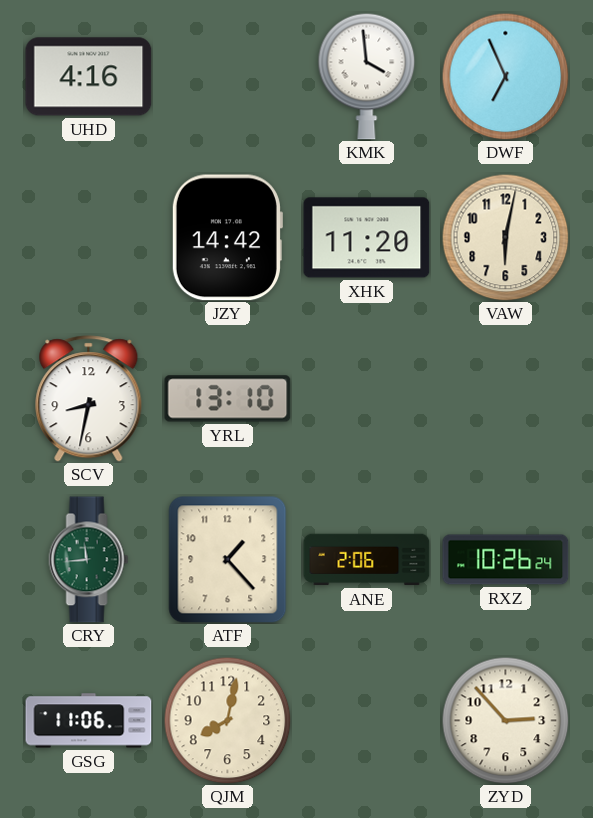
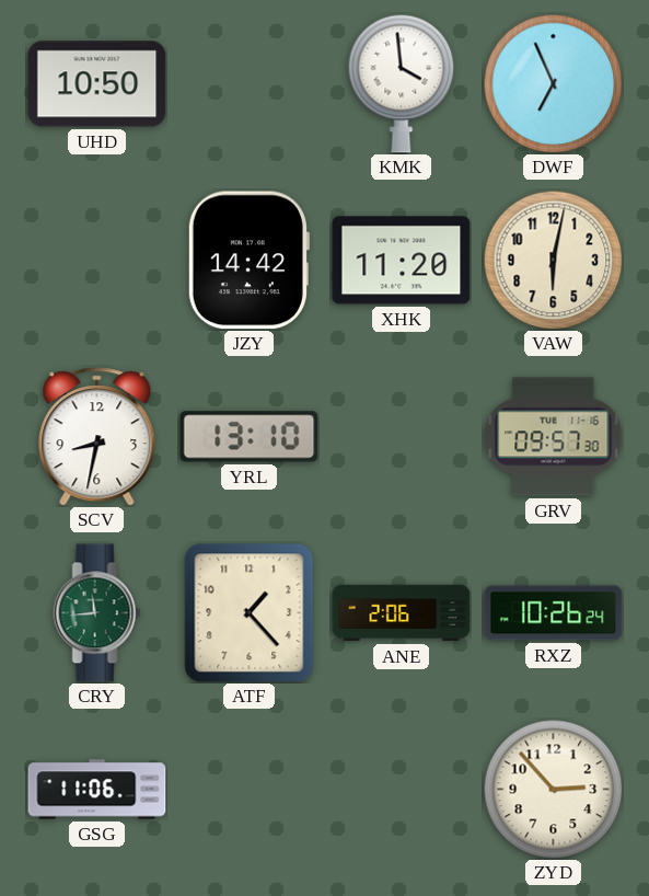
UHD: 4:16 -> 10:50 (97, 84)
GRV: none -> 09:57 (554, 437)
QJM: 8:02 -> none (227, 720)
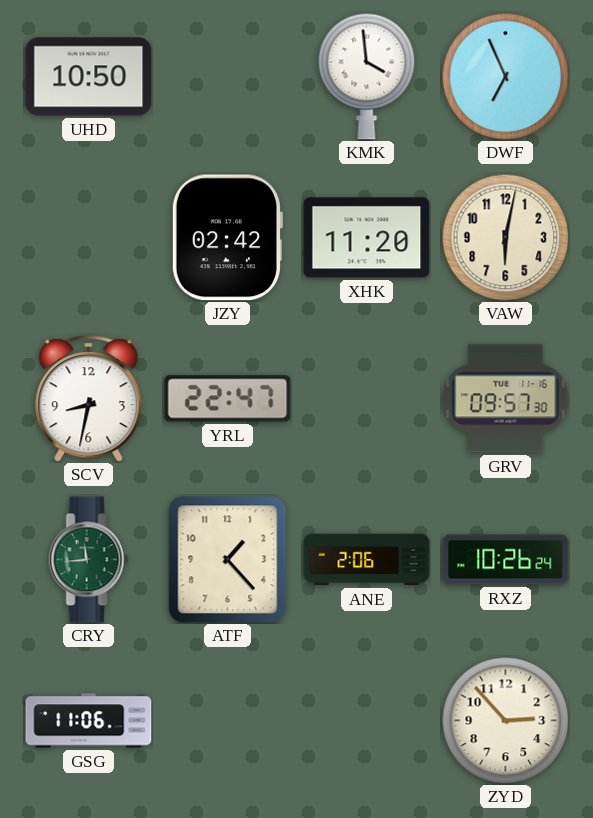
JZY: 14:42 -> 02:42 (227, 238)
YRL: 13:10 -> 22:47 (228, 399)
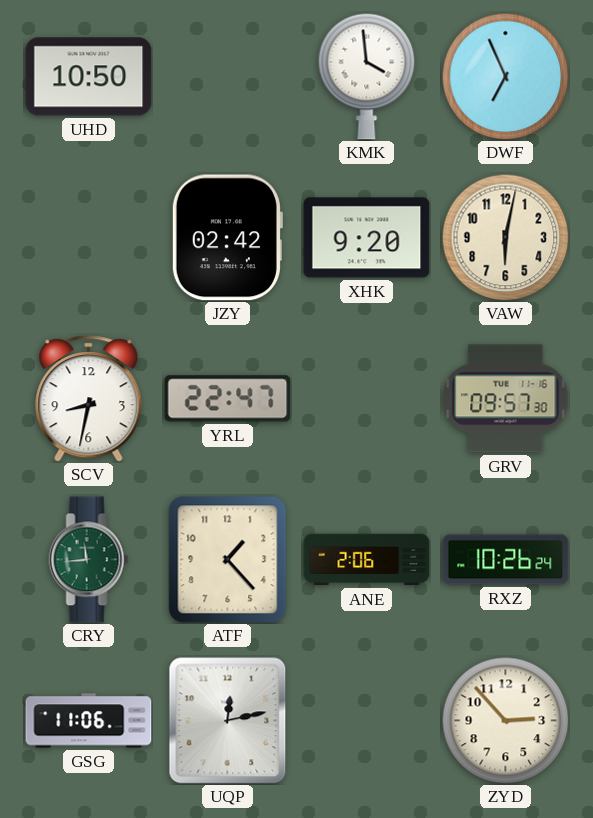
XHK: 11:20 -> 9:20 (367, 238)
UQP: none -> 12:13 (228, 721)
